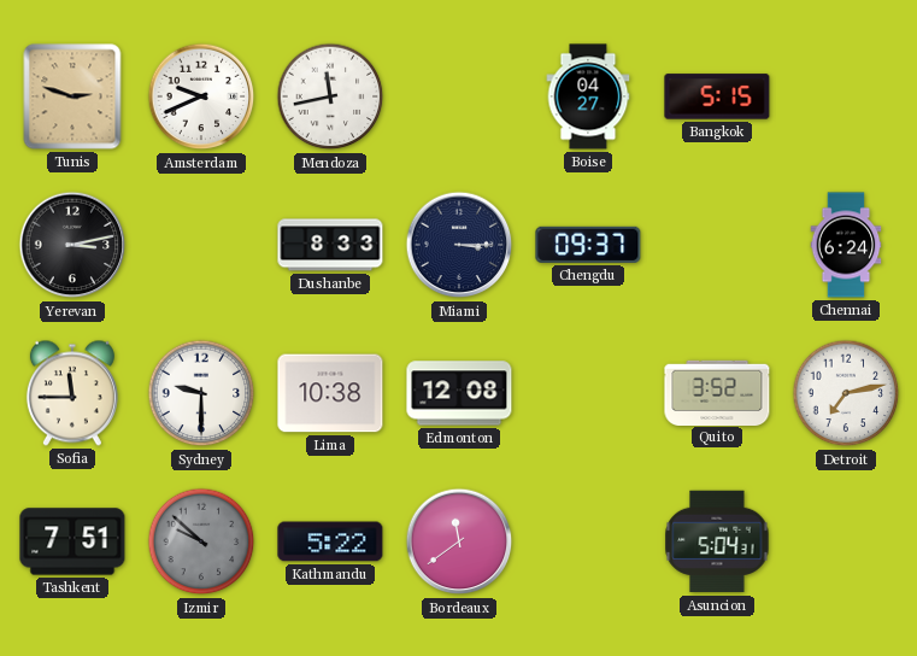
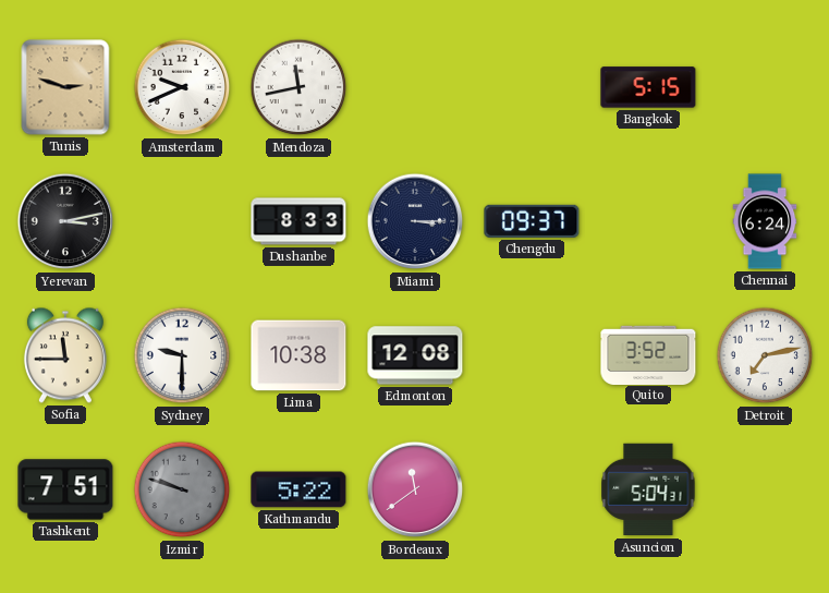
Boise: 04:27 -> none (588, 96)
Izmir: 9:52 -> 9:48 (182, 489)
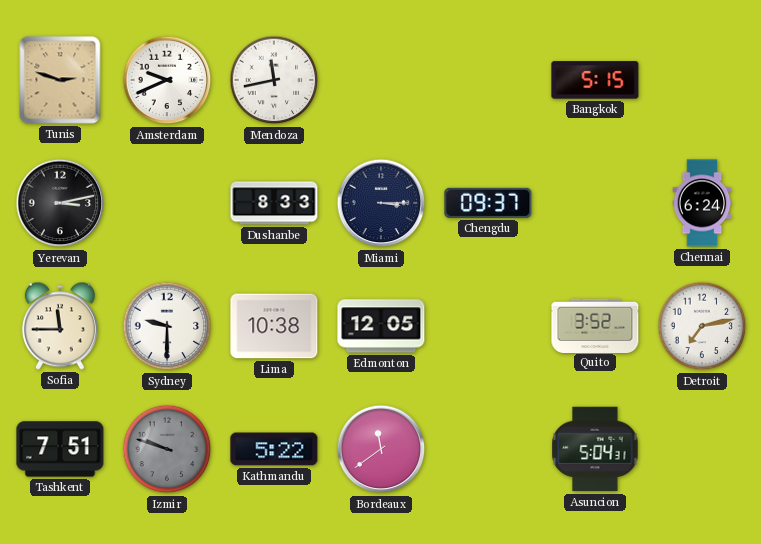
Edmonton: 12:08 -> 12:05 (381, 326)
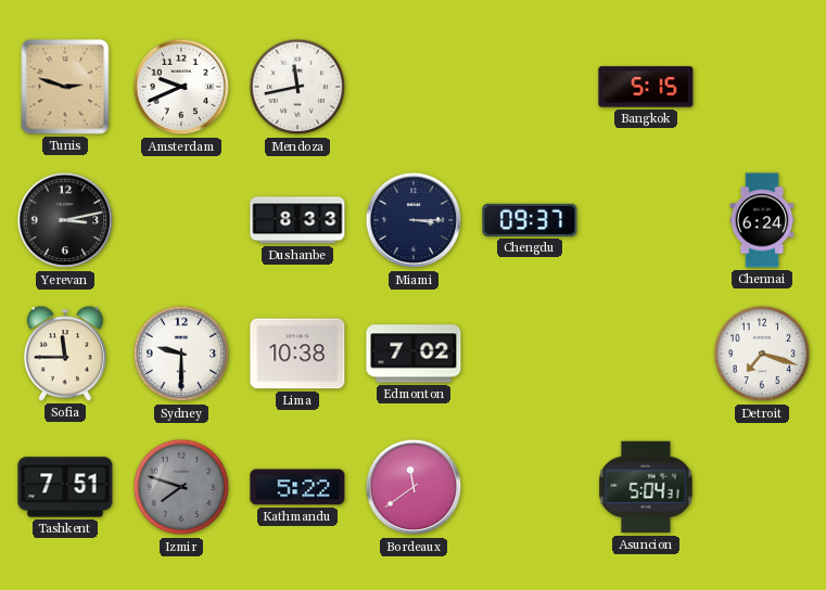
Edmonton: 12:05 -> 7:02 (414, 354)
Quito: 3:52 -> none (595, 325)
Detroit: 7:13 -> 7:18 (762, 354)
Izmir: 9:48 -> 7:48 (181, 487)
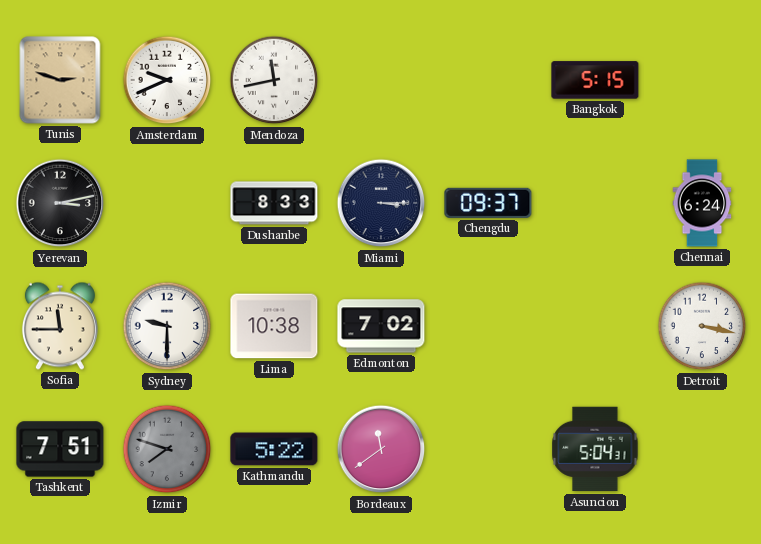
Detroit: 7:18 -> 3:17 (702, 326)
